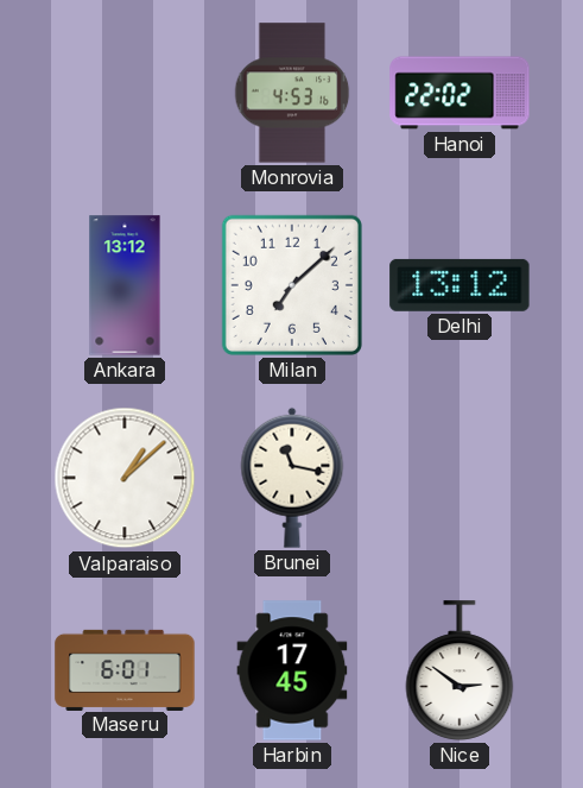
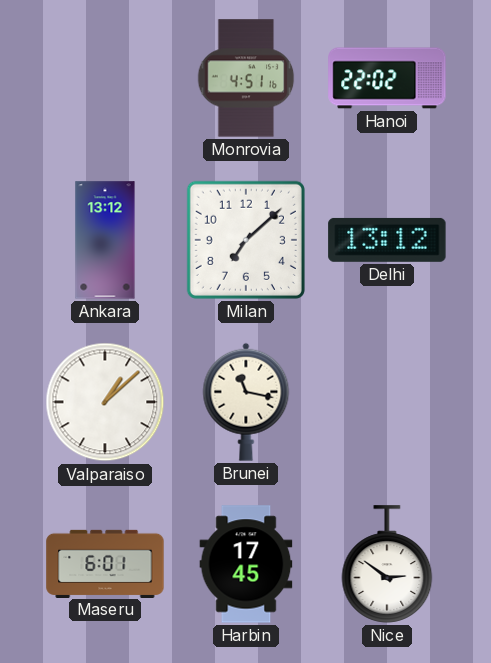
Monrovia: 4:53 -> 4:51 (246, 78)
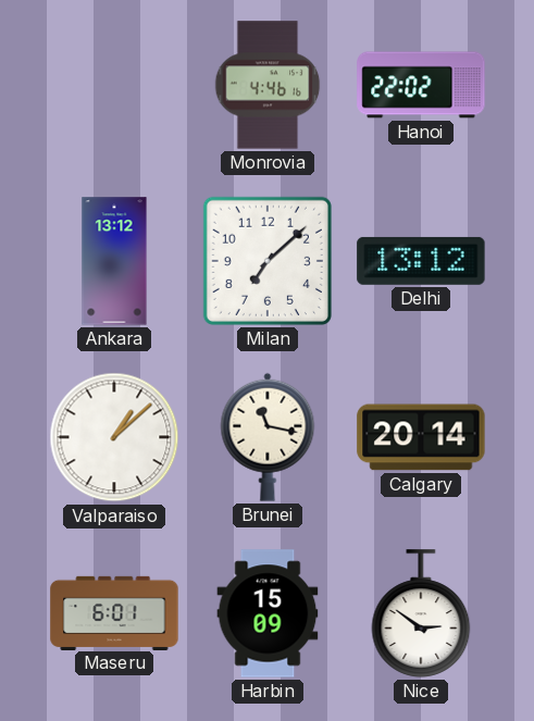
Monrovia: 4:51 -> 4:46 (268, 85)
Calgary: none -> 20:14 (421, 437)
Harbin: 17:45 -> 15:09 (268, 613)
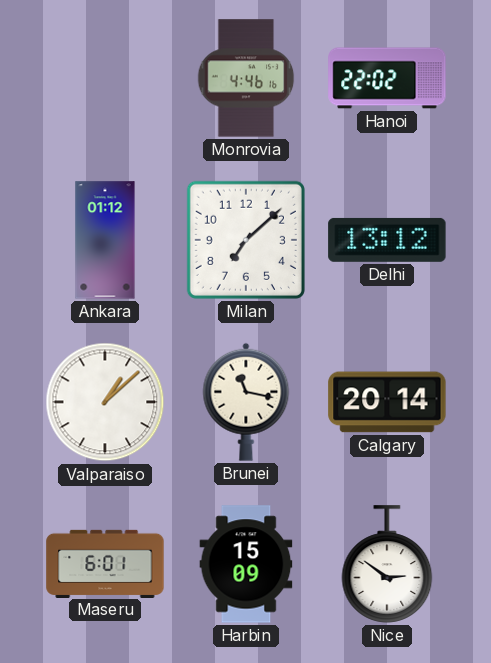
Ankara: 13:12 -> 01:12 (105, 240)
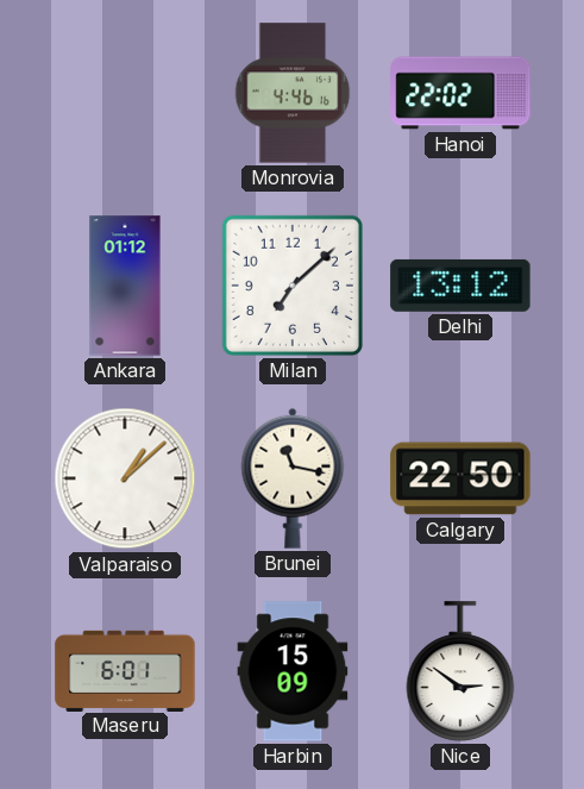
Calgary: 20:14 -> 22:50 (460, 478)
